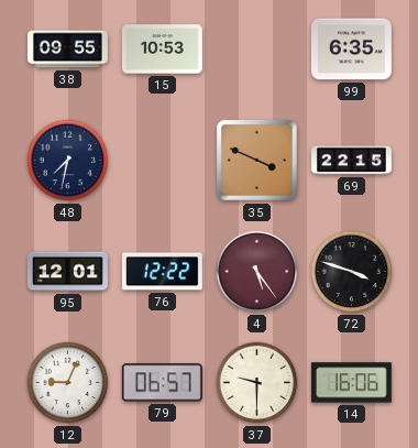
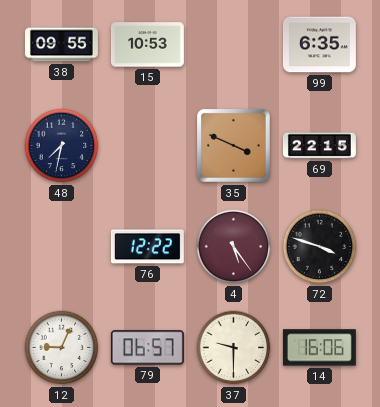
95: 12:01 -> none (68, 272)
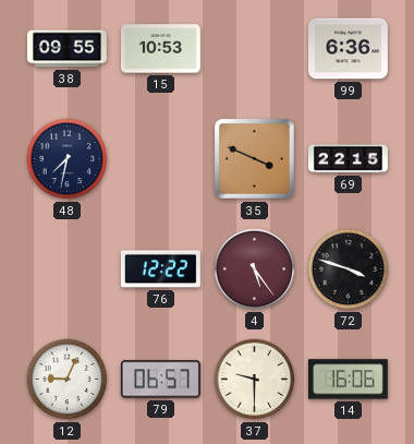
99: 6:35 -> 6:36 (348, 49)
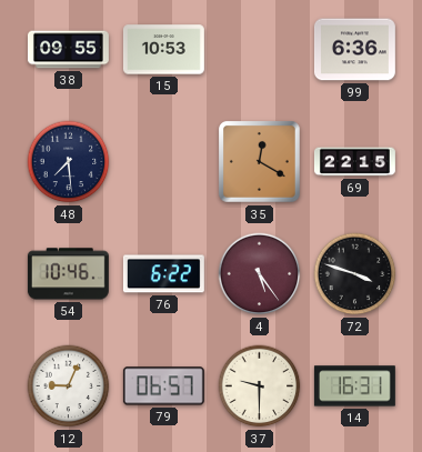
48: 7:32 -> 7:29 (69, 162)
35: 3:49 -> 12:20 (260, 162)
54: none -> 10:46 (68, 274)
76: 12:22 -> 6:22 (163, 274)
14: 16:06 -> 16:31 (354, 386)
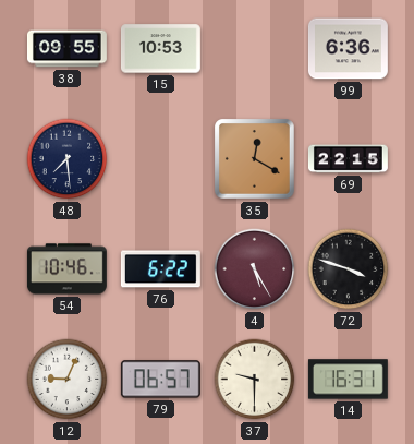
4: 5:24 -> 5:25 (255, 269)
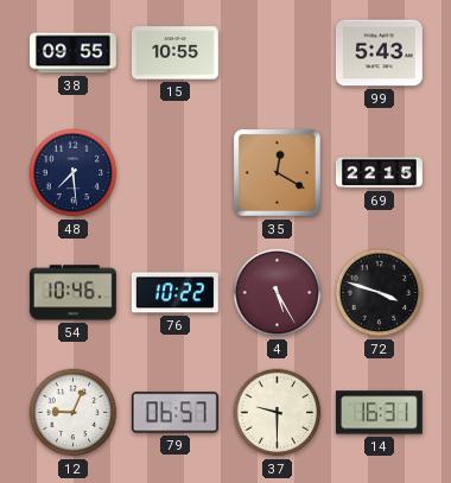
15: 10:53 -> 10:55 (174, 53)
99: 6:36 -> 5:43 (379, 53)
76: 6:22 -> 10:22 (174, 293)
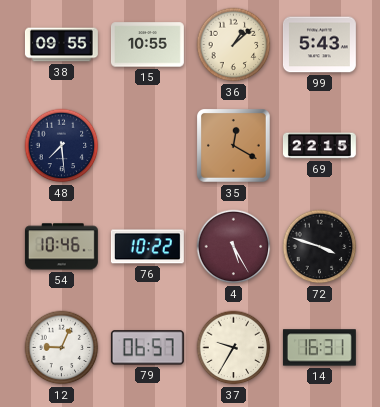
36: none -> 1:08 (234, 45)
37: 9:30 -> 9:35 (234, 348)
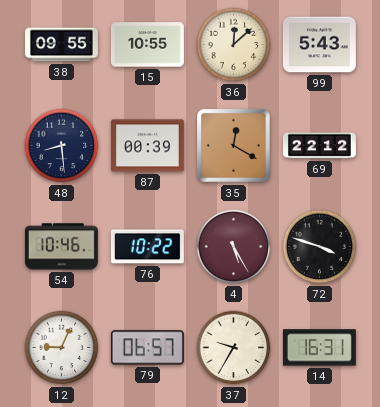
36: 1:08 -> 12:08 (234, 45)
48: 7:29 -> 8:29 (62, 146)
87: none -> 00:39 (147, 146)
69: 22:15 -> 22:12 (319, 146)
